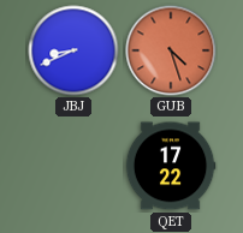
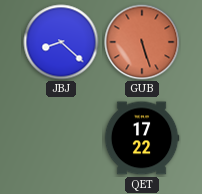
JBJ: 8:41 -> 8:22 (61, 42)
GUB: 4:27 -> 5:27 (142, 42)
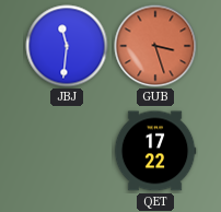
JBJ: 8:22 -> 11:31 (67, 46)
GUB: 5:27 -> 3:27 (155, 46)
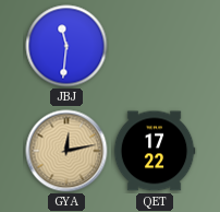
GUB: 3:27 -> none (155, 46)
GYA: none -> 12:13 (66, 151)
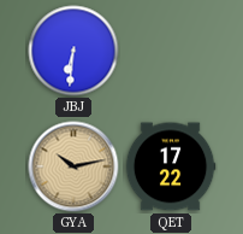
JBJ: 11:31 -> 6:31 (73, 51)
GYA: 12:13 -> 10:13 (73, 166)
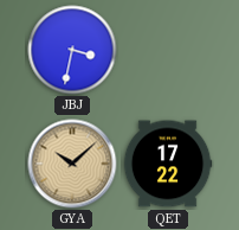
JBJ: 6:31 -> 3:32 (72, 50)
GYA: 10:13 -> 10:08 (72, 164)
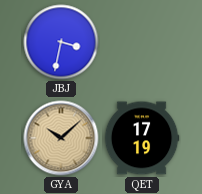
QET: 17:22 -> 17:19 (142, 138)
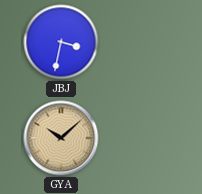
QET: 17:19 -> none (142, 138)
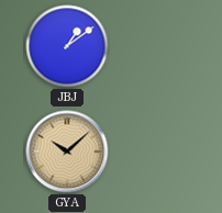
JBJ: 3:32 -> 1:09 (67, 46)
